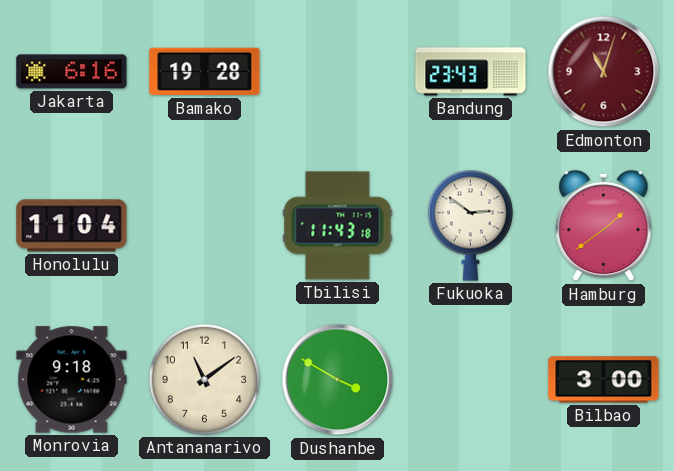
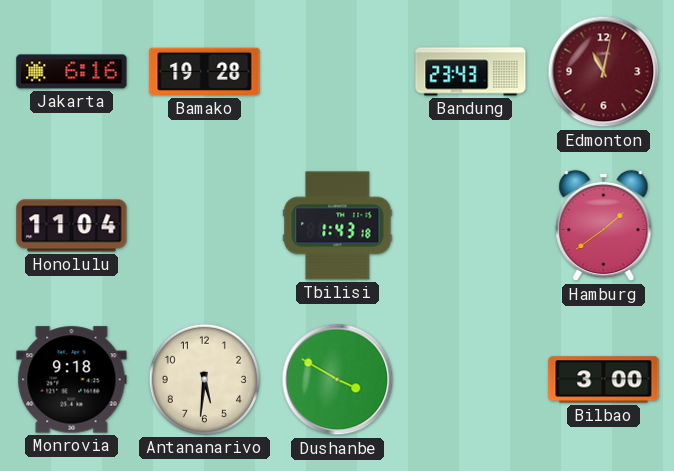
Edmonton: 11:03 -> 11:02 (604, 72)
Tbilisi: 11:43 -> 1:43 (338, 226)
Fukuoka: 2:51 -> none (470, 225)
Antananarivo: 11:09 -> 5:31 (204, 379)
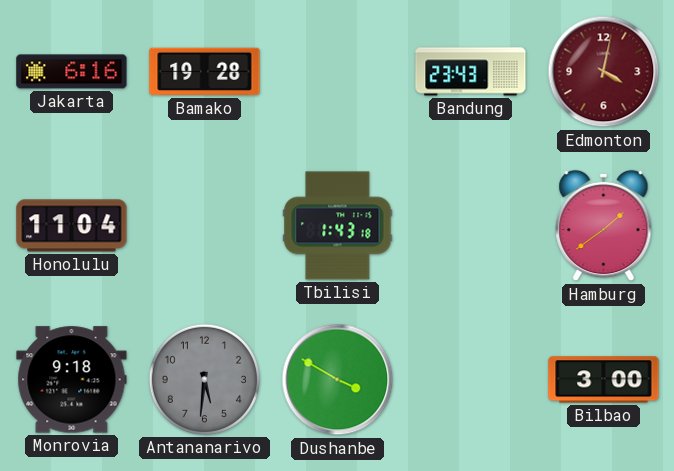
Edmonton: 11:02 -> 4:02 (604, 72)
Antananarivo dial: cream -> grey (204, 379)
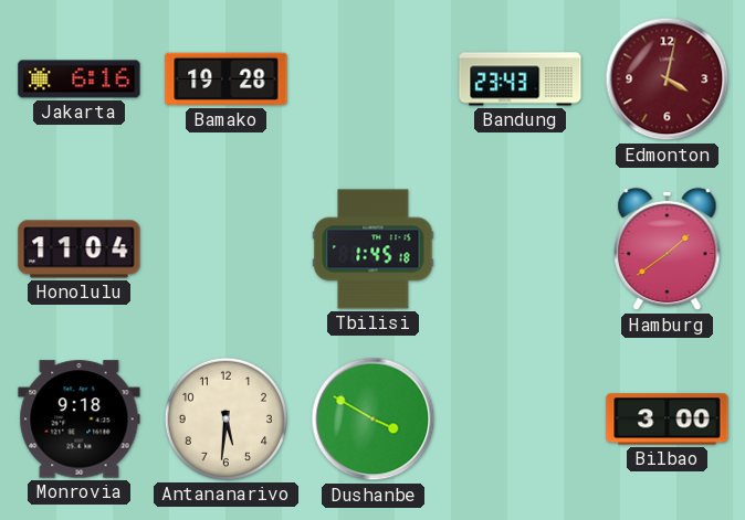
Tbilisi: 1:43 -> 1:45 (374, 250)
Antananarivo dial: grey -> cream (225, 418)
